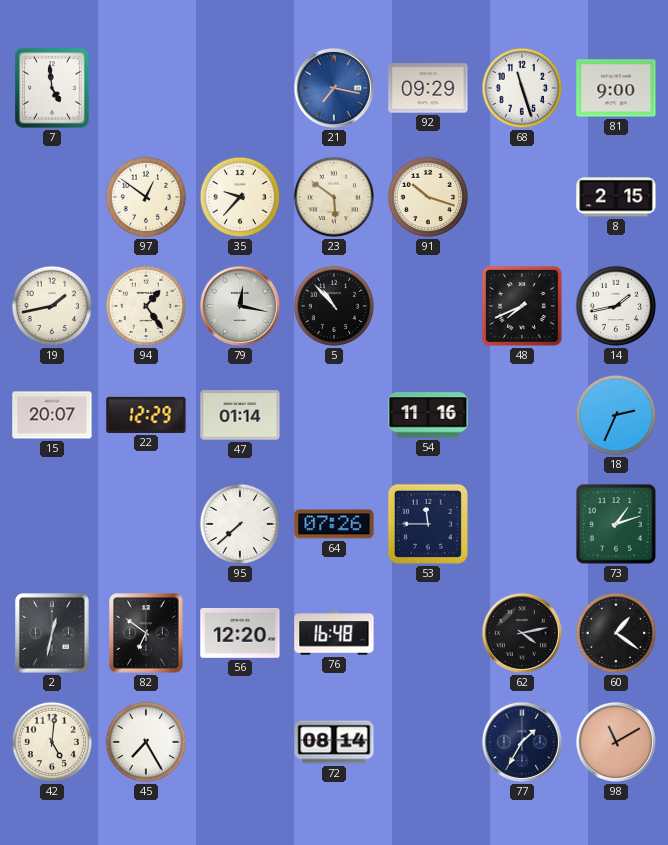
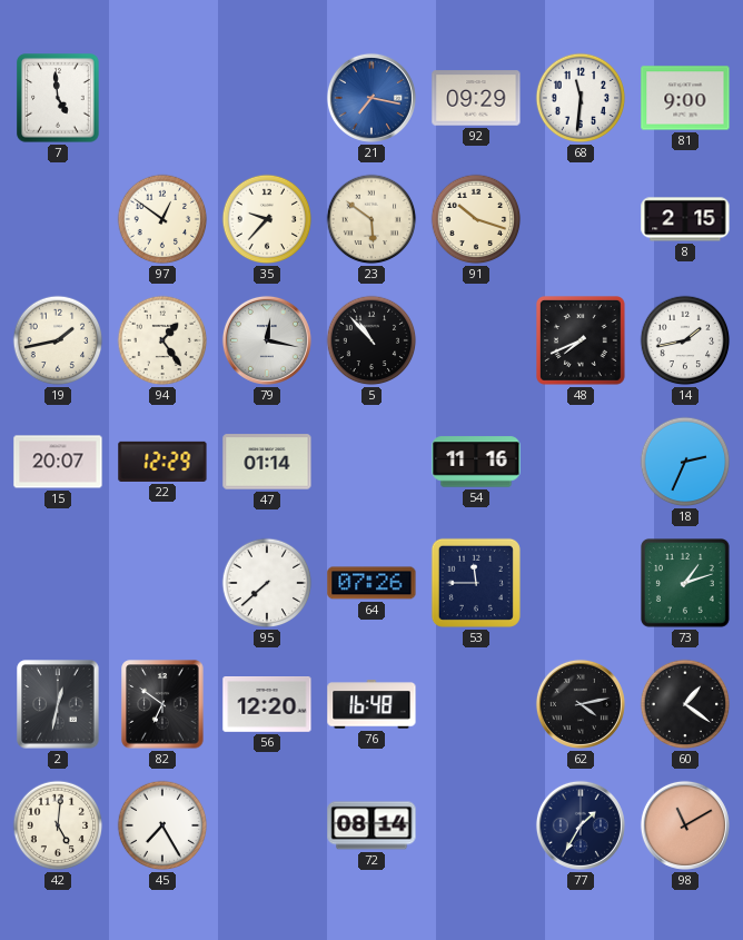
68: 11:27 -> 11:31 (581, 98)
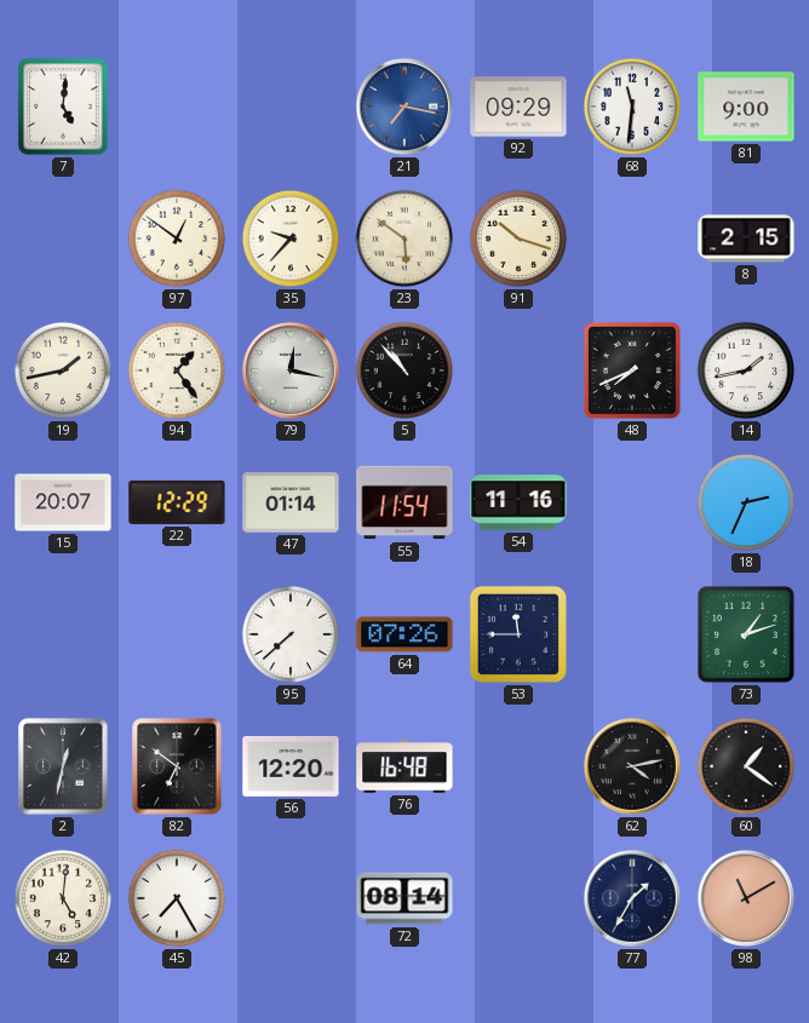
7: 4:59 -> 5:01 (63, 107)
55: none -> 11:54 (404, 502)
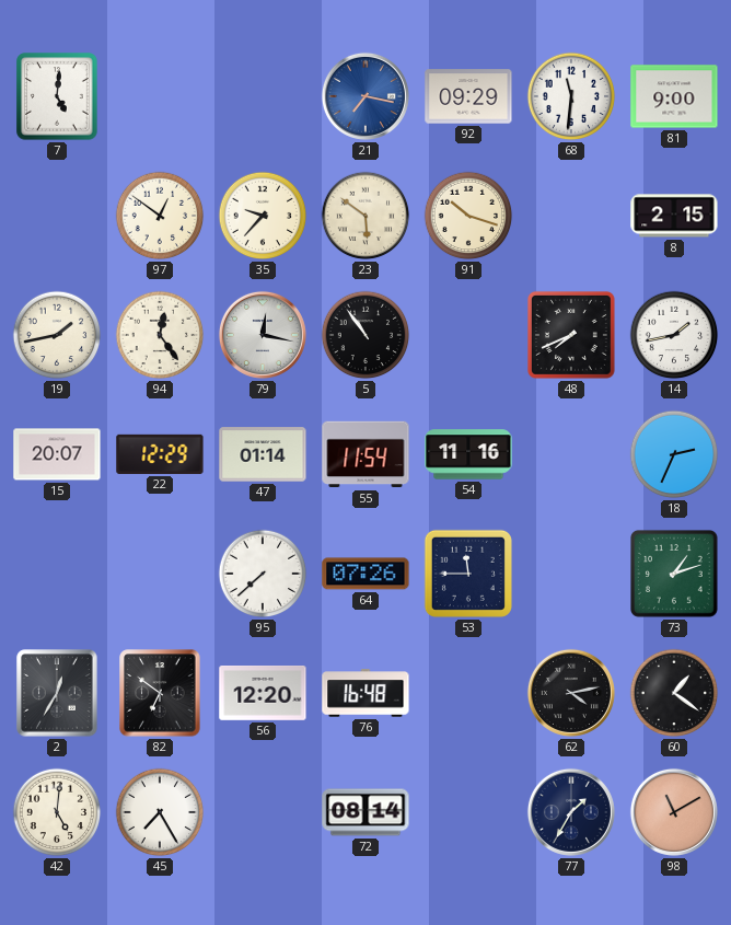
94: 1:24 -> 12:24 (160, 335)
5: 10:53 -> 10:54 (366, 335)
2: 12:32 -> 12:35 (57, 693)
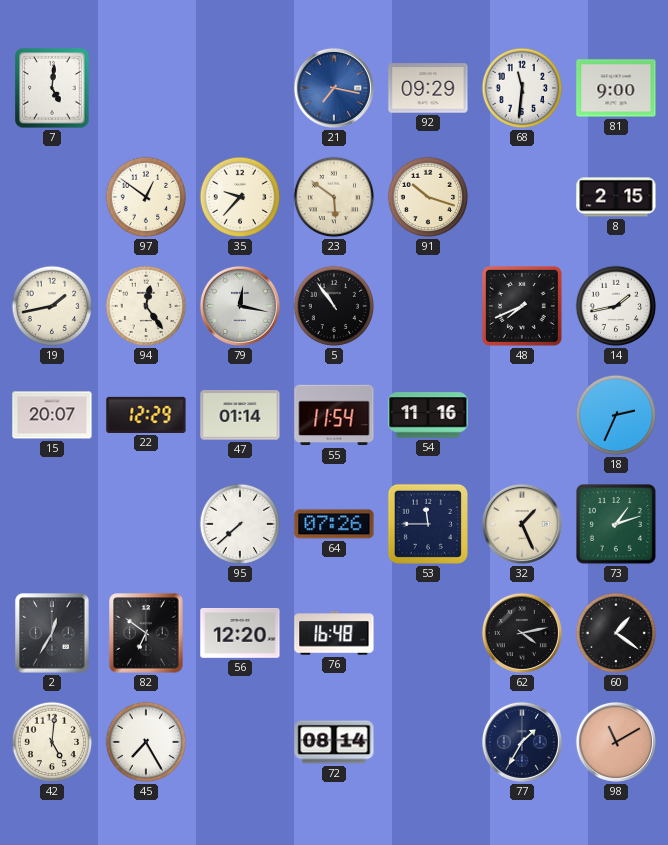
32: none -> 1:26 (522, 524)
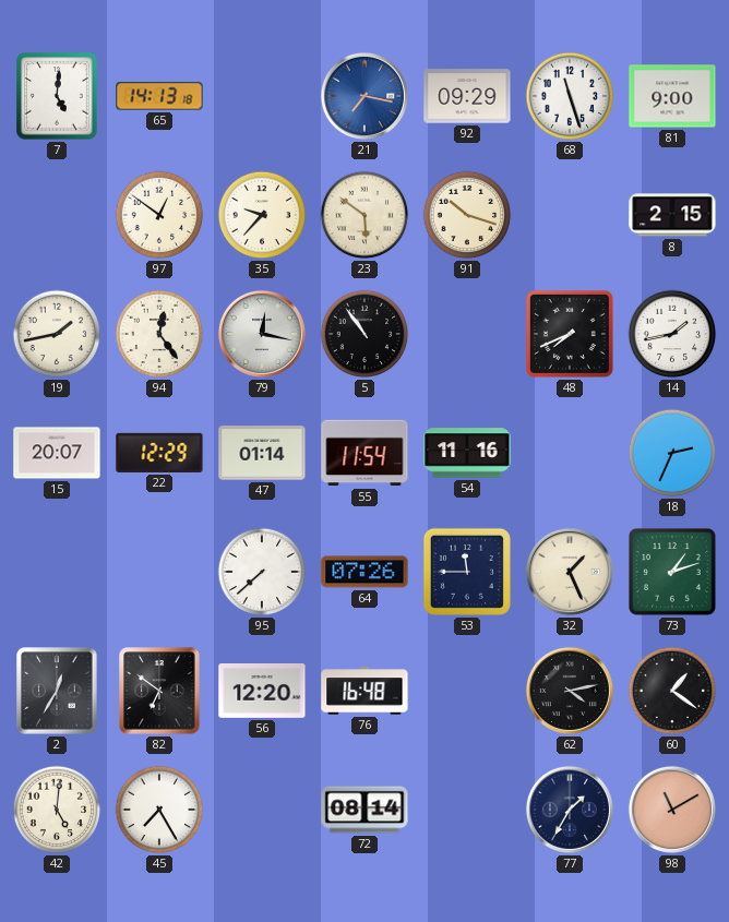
65: none -> 14:13 (159, 96)
68: 11:31 -> 11:27 (570, 96)
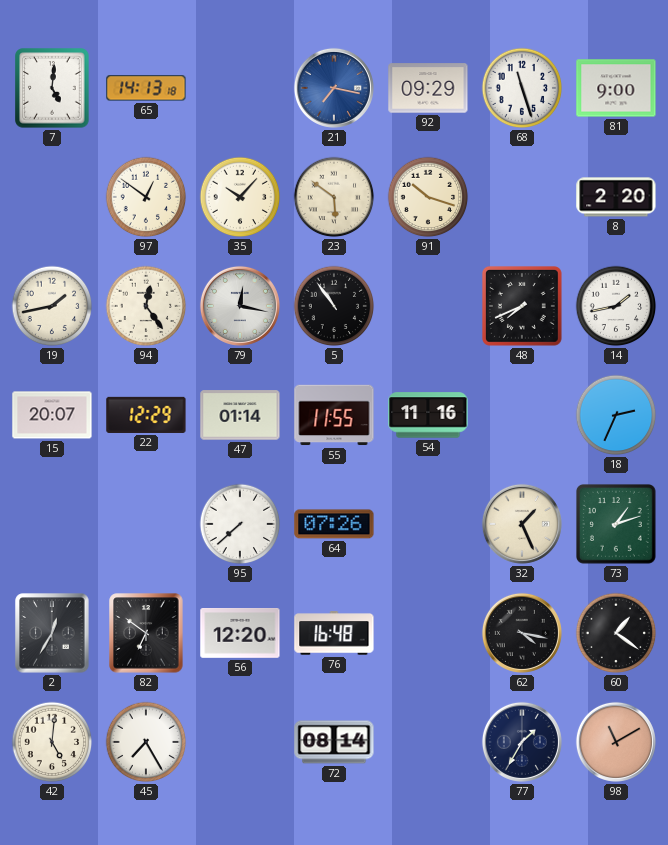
35: 9:37 -> 10:07 (240, 197)
8: 2:15 -> 2:20 (616, 197)
55: 11:54 -> 11:55 (334, 415)
53: 11:45 -> none (467, 572)
62: 4:13 -> 4:17 (522, 633)
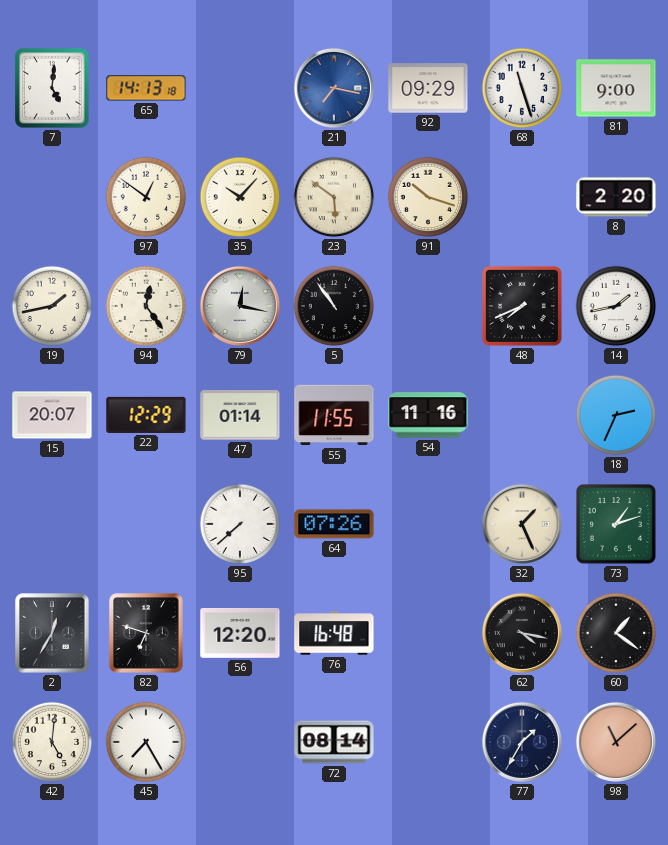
82: 6:51 -> 6:48 (146, 633)
98: 11:10 -> 11:08 (616, 742)
